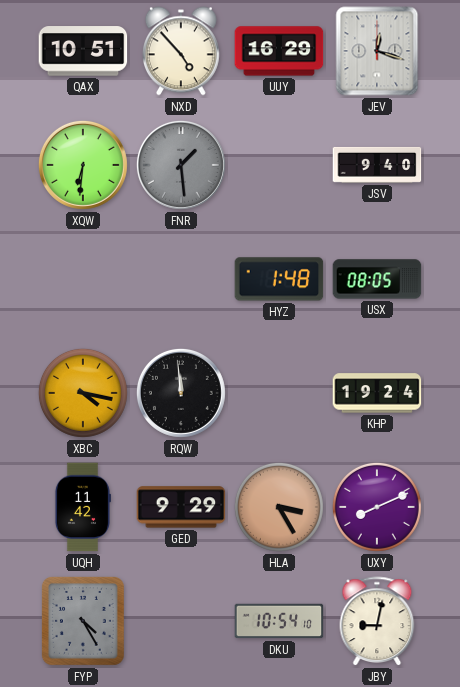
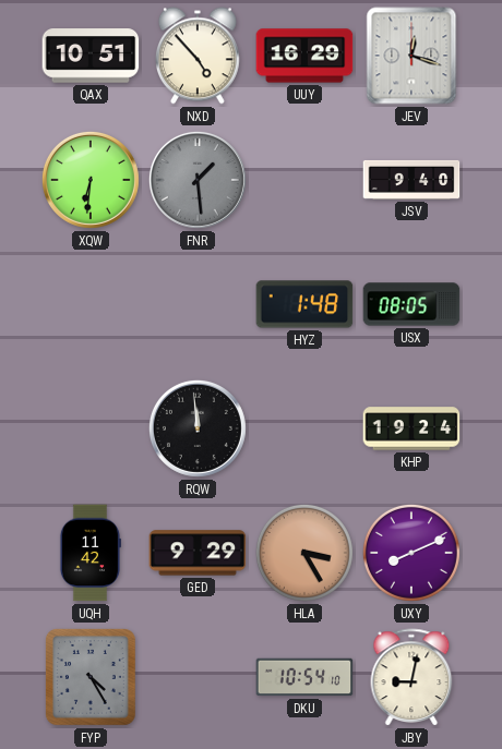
XBC: 4:17 -> none (83, 393)
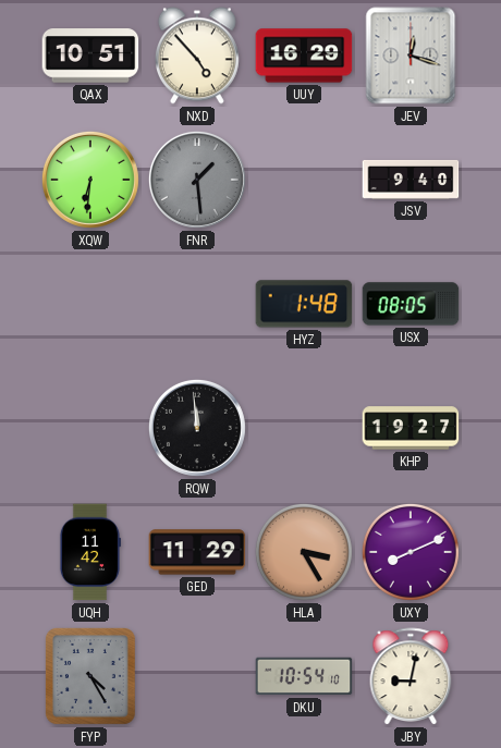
KHP: 19:24 -> 19:27 (411, 428)
GED: 9:29 -> 11:29 (197, 552)
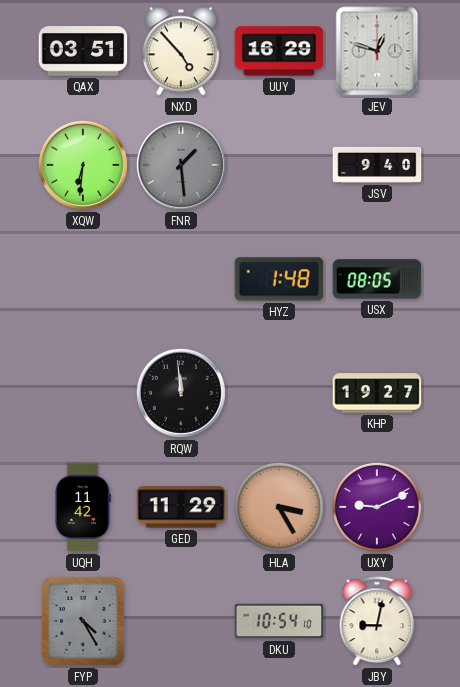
QAX: 10:51 -> 03:51 (83, 51)
JEV: 12:18 -> 12:48 (377, 51)
UXY: 8:11 -> 9:11 (377, 507)
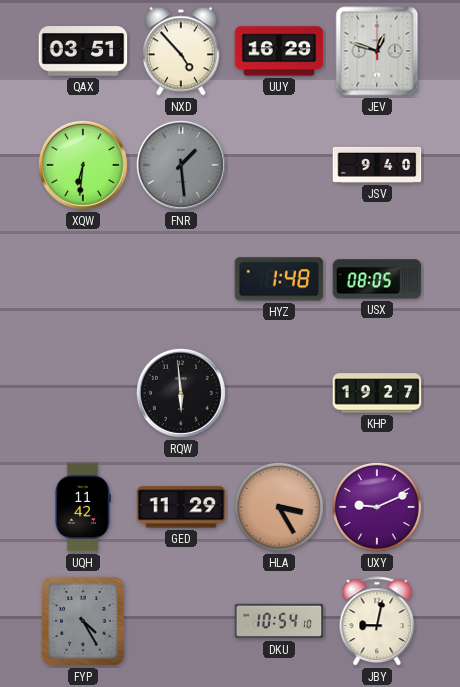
RQW: 11:59 -> 5:59 (181, 393)
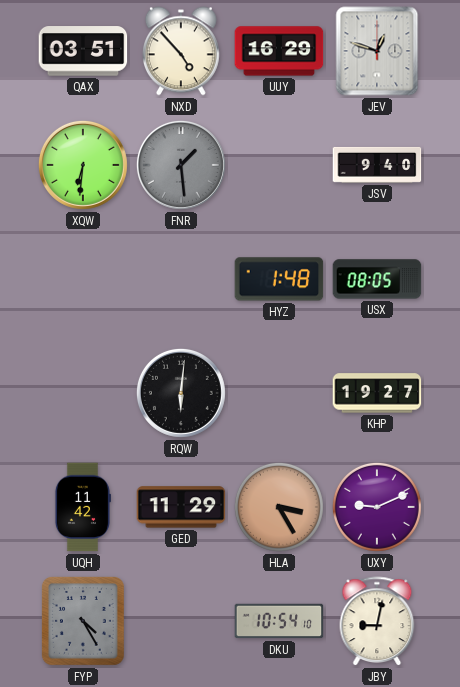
RQW: 5:59 -> 6:01 (181, 393)
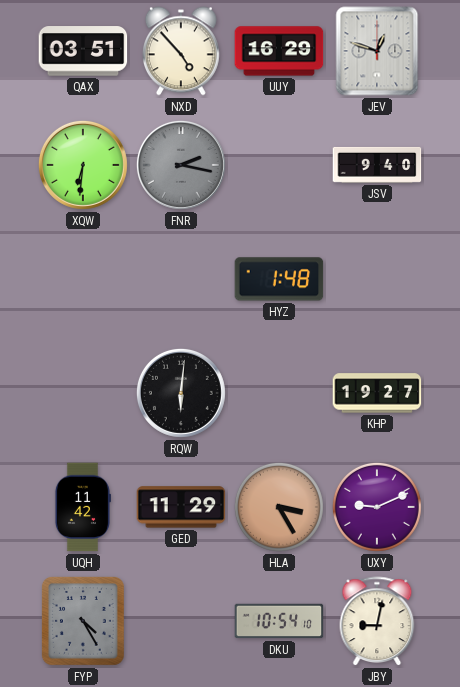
FNR: 1:29 -> 2:17 (181, 165)
USX: 08:05 -> none (377, 279)
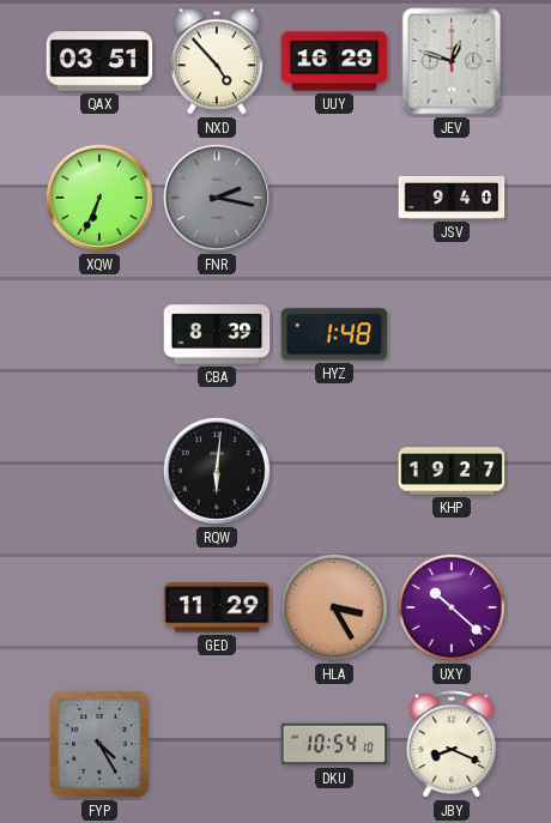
XQW: 6:31 -> 6:34 (99, 198)
CBA: none -> 8:39 (217, 334)
UQH: 11:42 -> none (82, 507)
UXY: 9:11 -> 10:22 (452, 607)
JBY: 9:02 -> 8:19 (452, 745)
